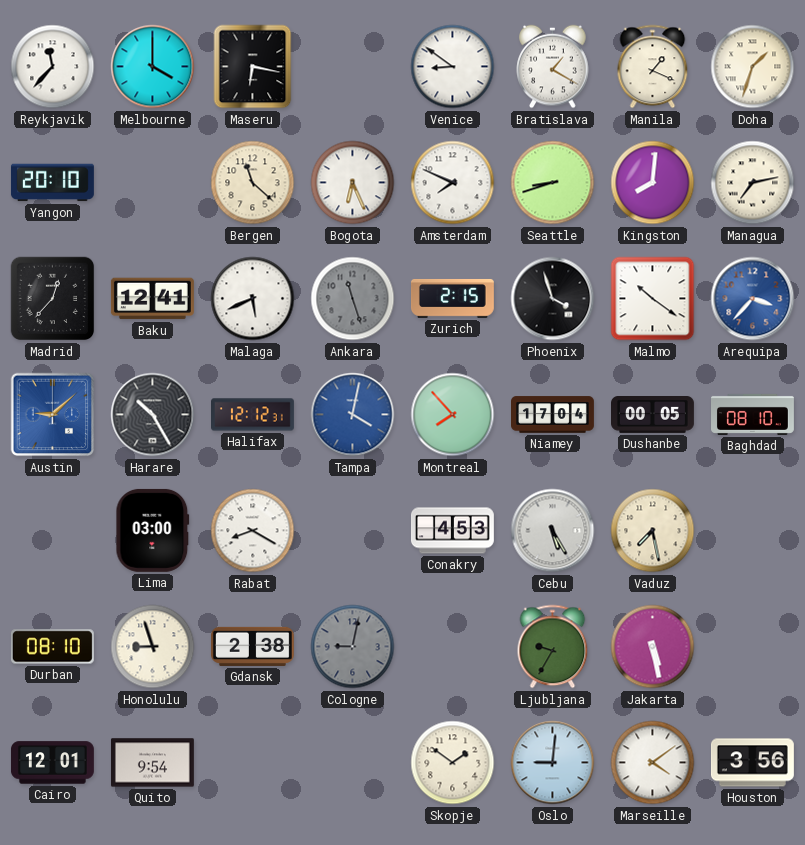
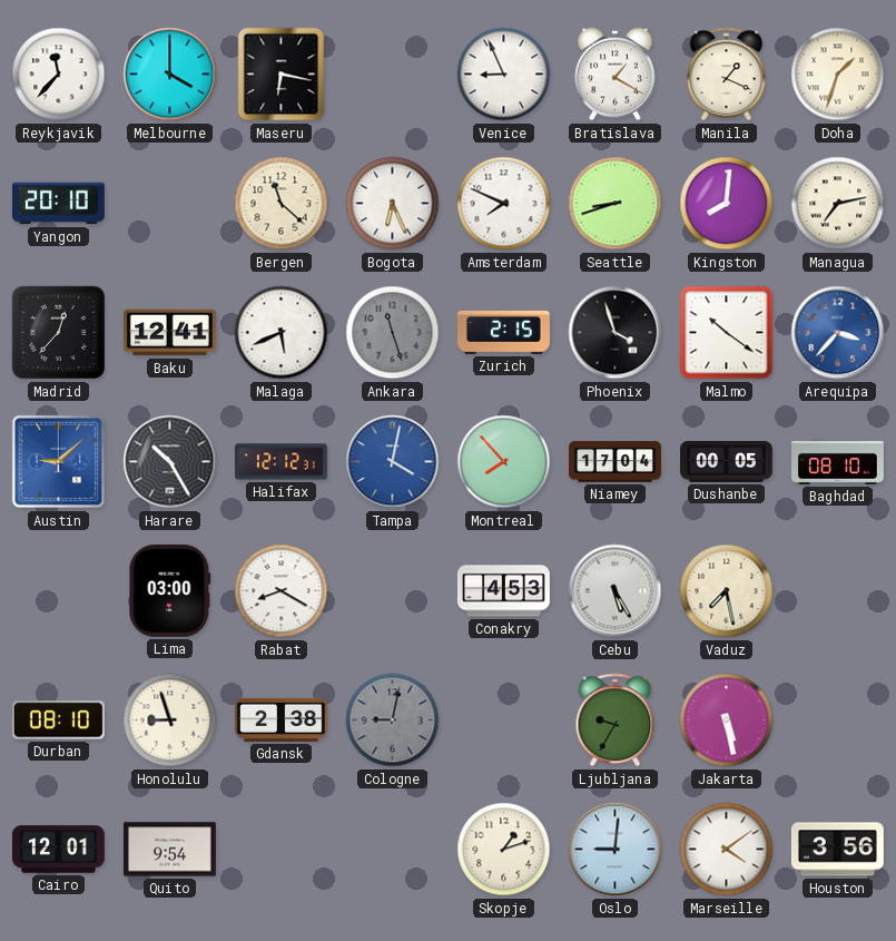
Venice: 8:51 -> 8:56 (504, 75)
Skopje: 1:51 -> 1:12 (504, 850)
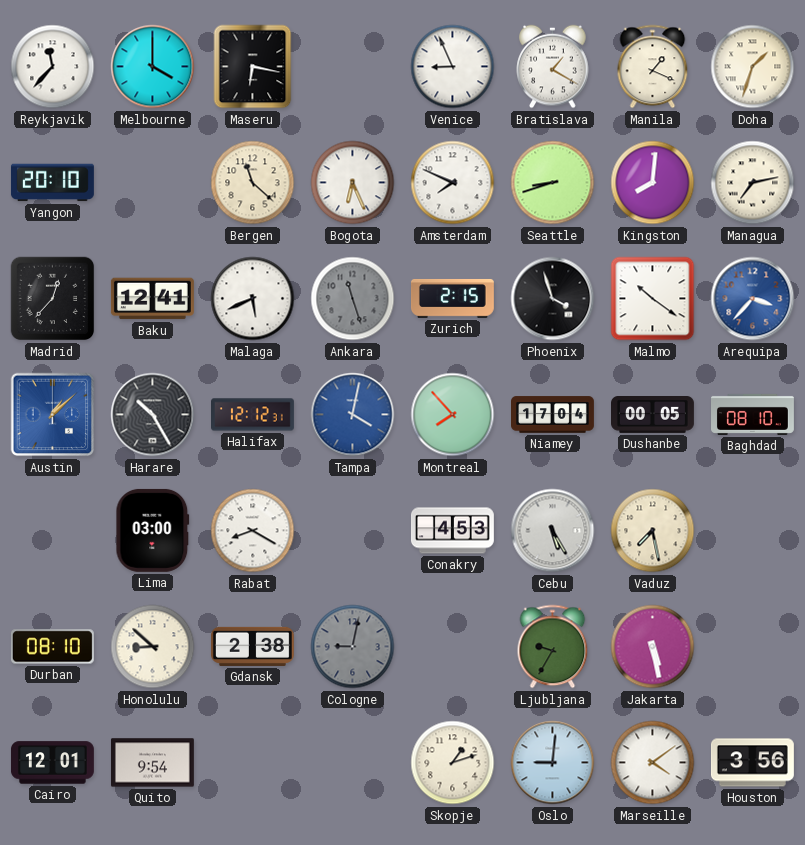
Austin: 9:08 -> 1:08 (53, 415)
Honolulu: 8:57 -> 8:52 (153, 647)
